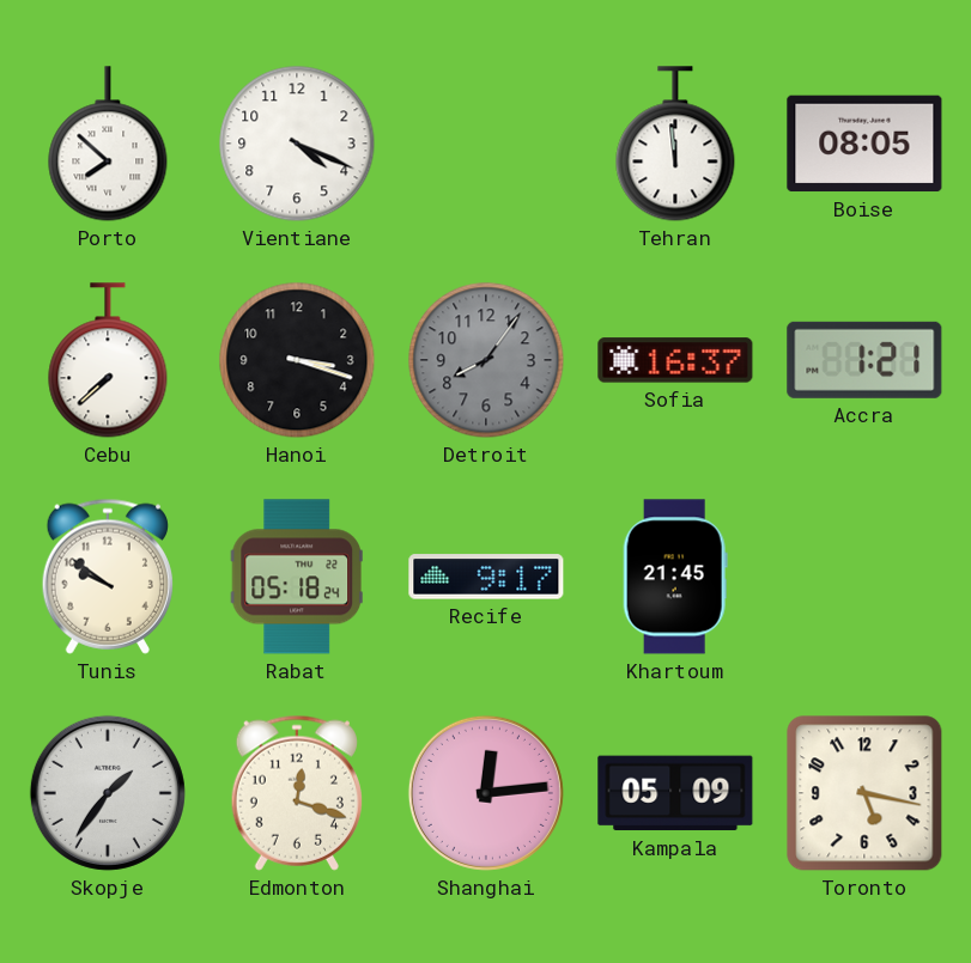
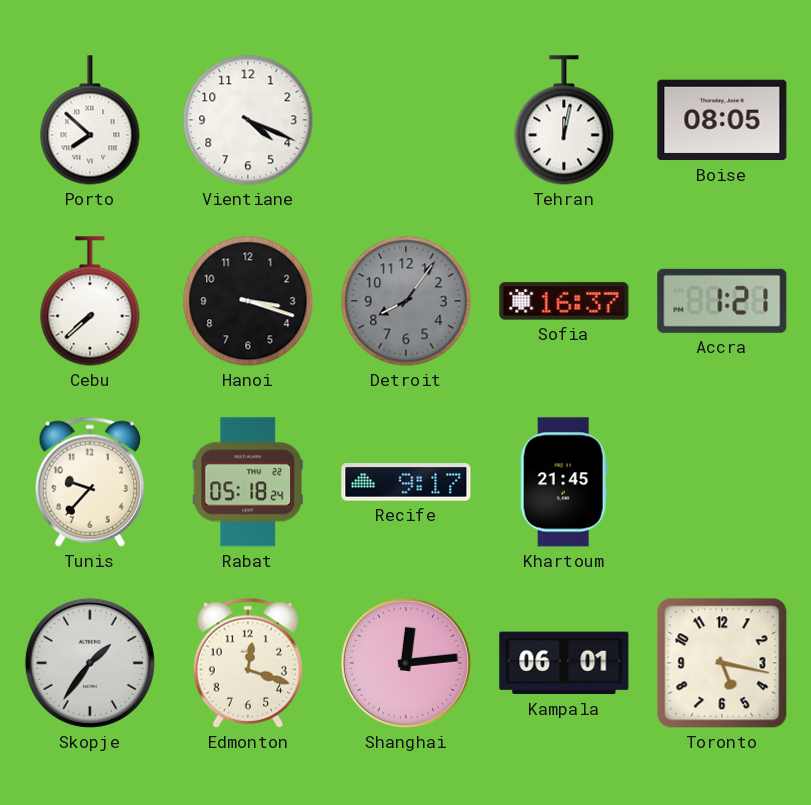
Tehran: 11:59 -> 12:02 (564, 120)
Tunis: 9:51 -> 9:37 (90, 482)
Kampala: 05:09 -> 06:01 (564, 663)
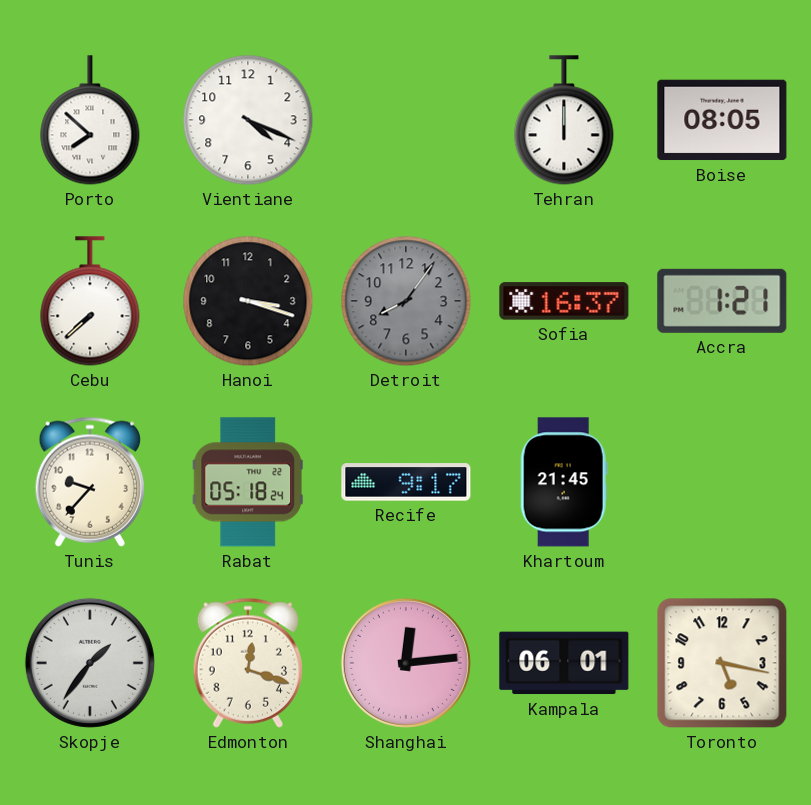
Tehran: 12:02 -> 12:00 (564, 120)
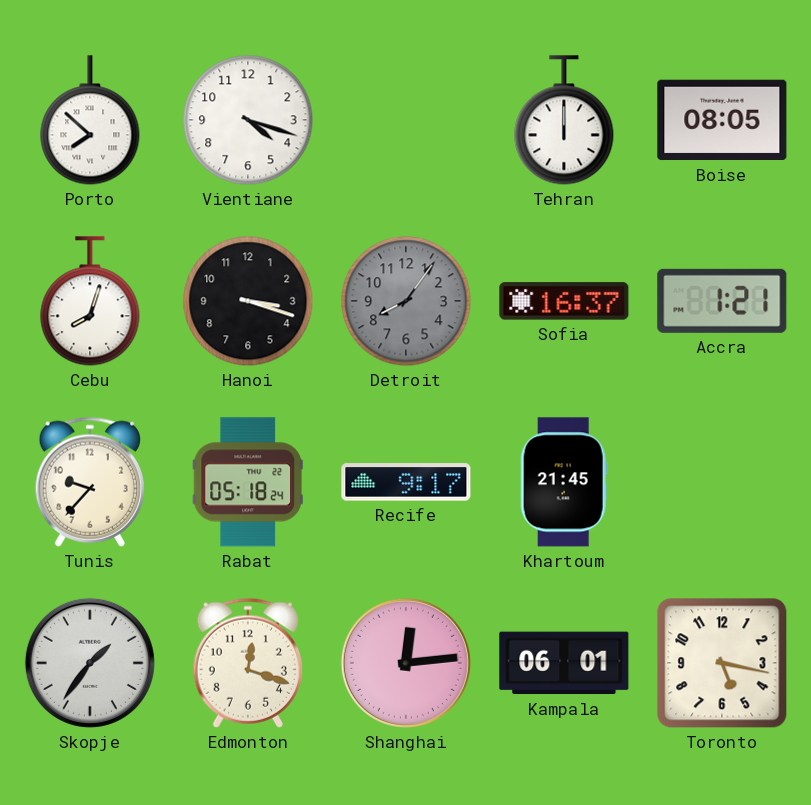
Vientiane: 4:19 -> 4:18 (248, 120)
Cebu: 7:38 -> 8:03 (90, 301)
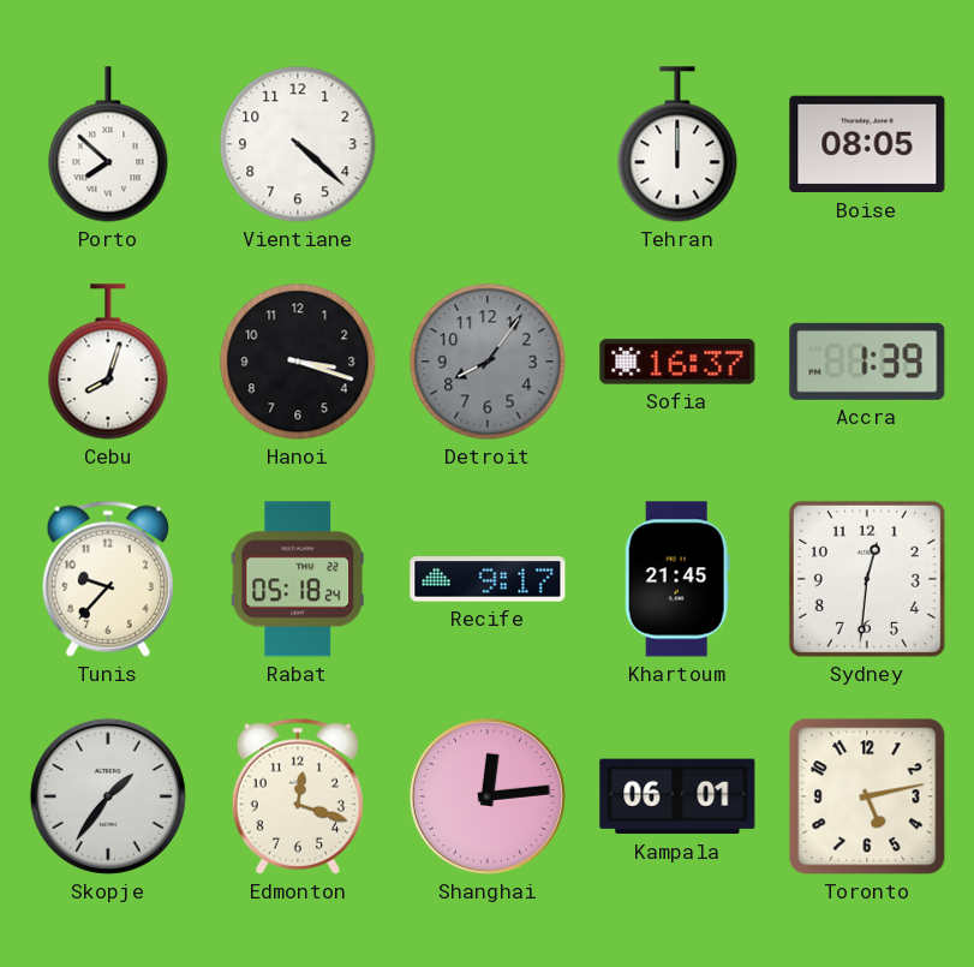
Vientiane: 4:18 -> 4:22 (298, 144)
Accra: 1:21 -> 1:39 (867, 362)
Sydney: none -> 12:31 (867, 579)
Toronto: 5:17 -> 5:13 (867, 796)
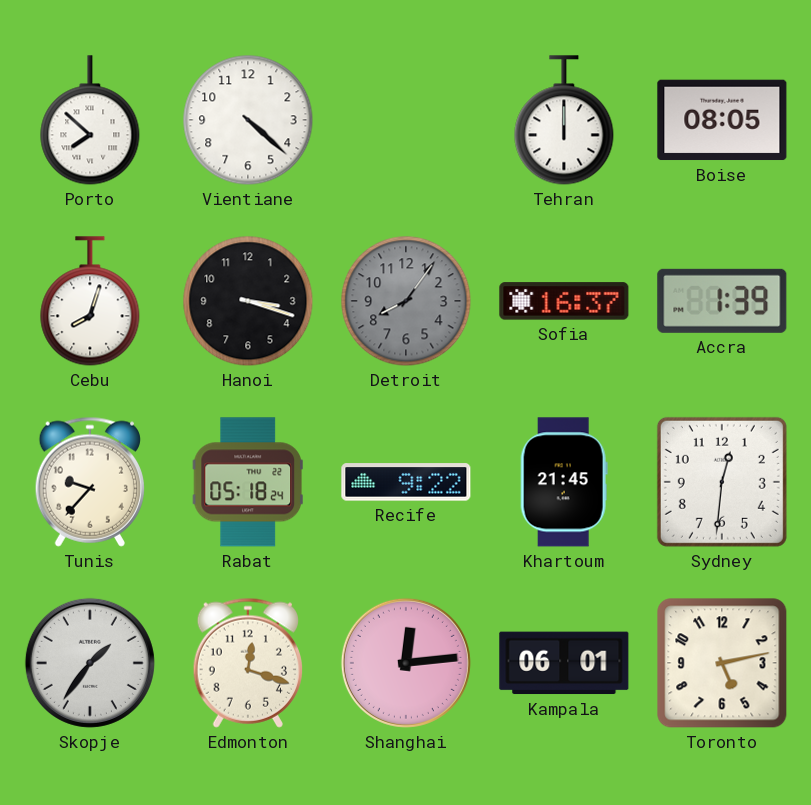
Recife: 9:17 -> 9:22 (406, 482)
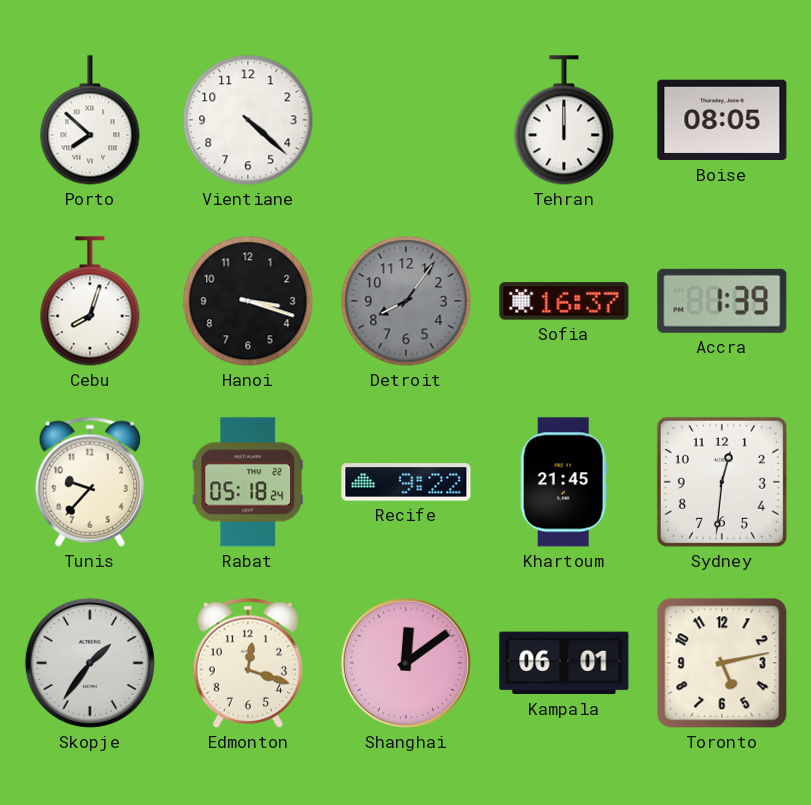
Shanghai: 12:14 -> 12:09 (406, 663)
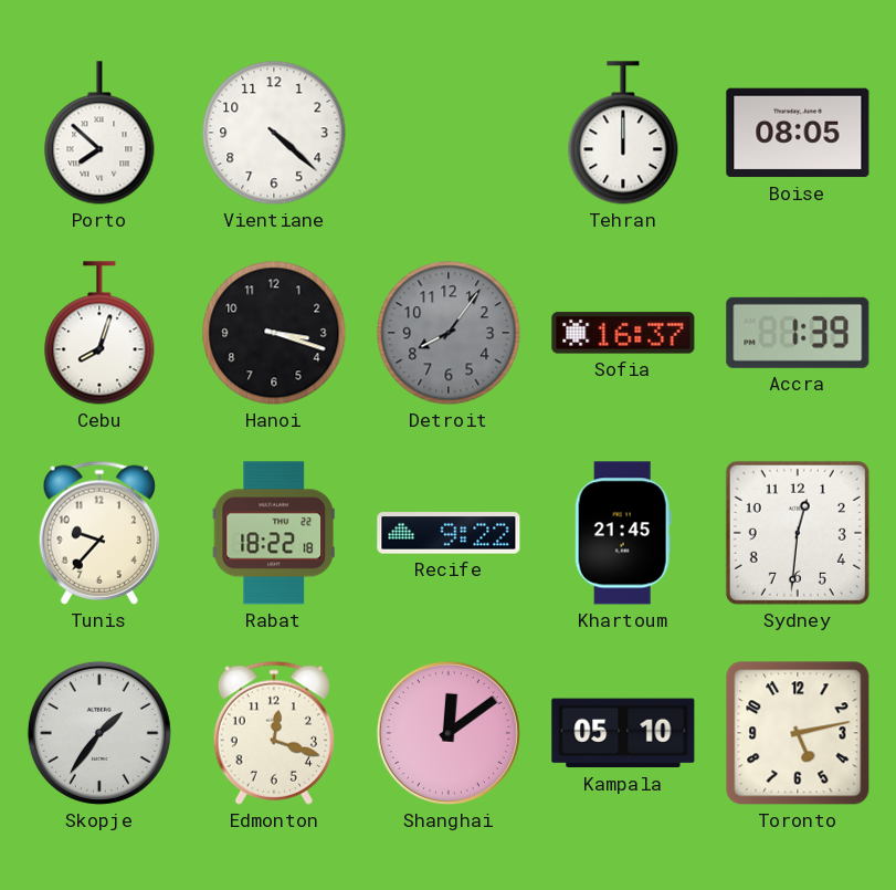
Rabat: 05:18 -> 18:22 (273, 533)
Kampala: 06:01 -> 05:10 (623, 733)
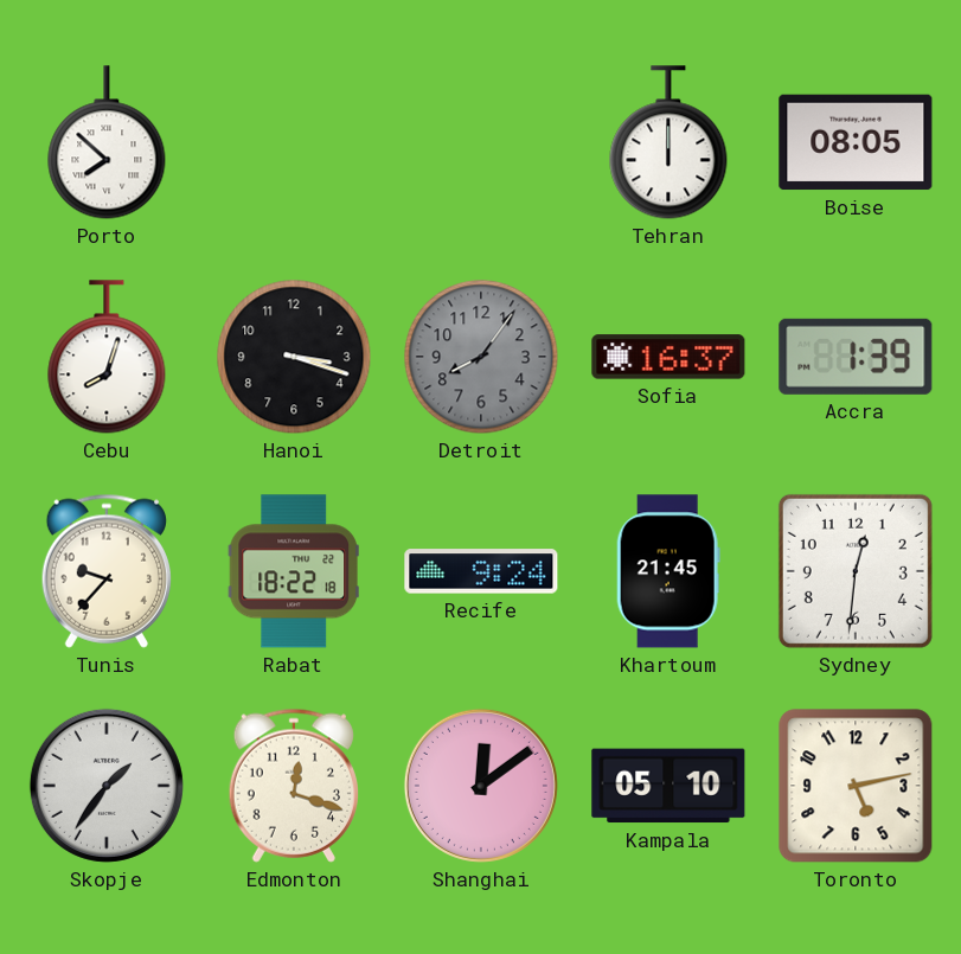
Vientiane: 4:22 -> none (274, 133)
Recife: 9:22 -> 9:24 (481, 571)
